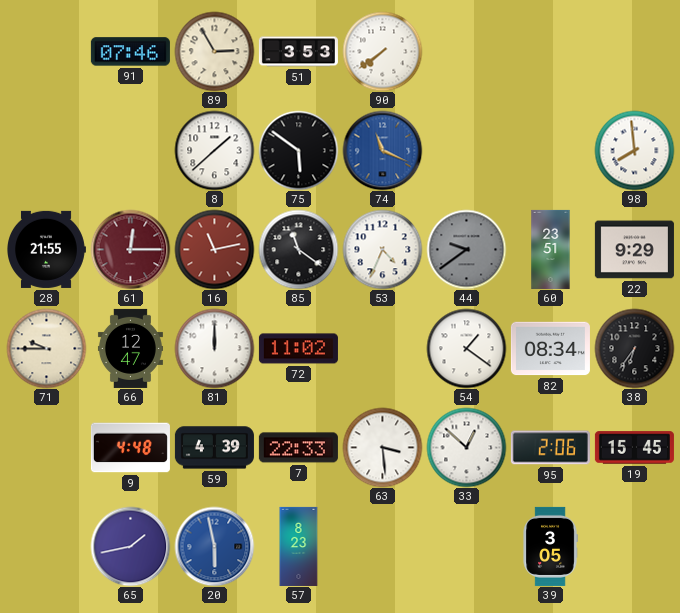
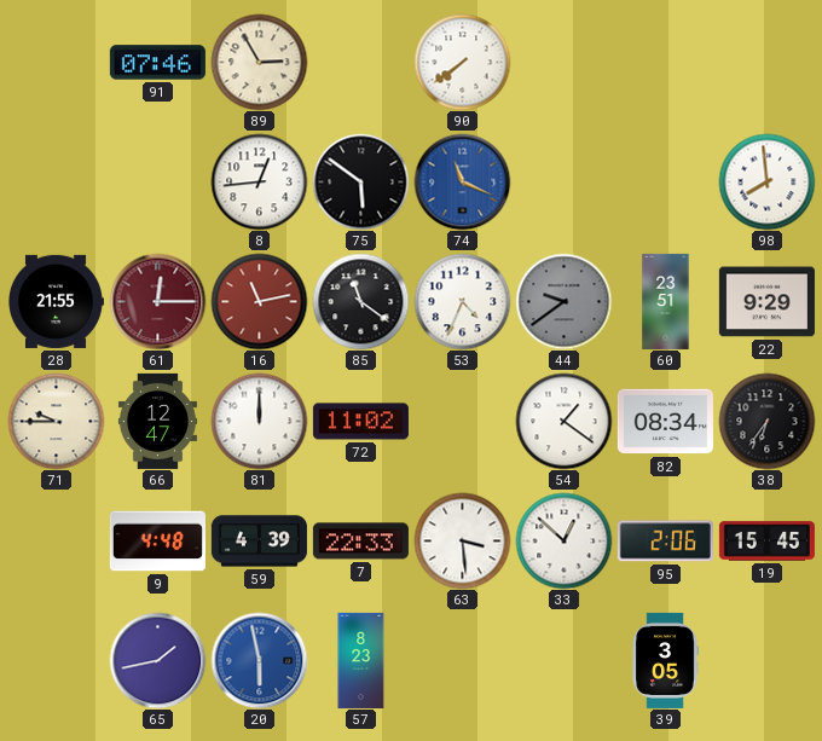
51: 3:53 -> none (298, 52)
8: 1:38 -> 12:44 (259, 181)
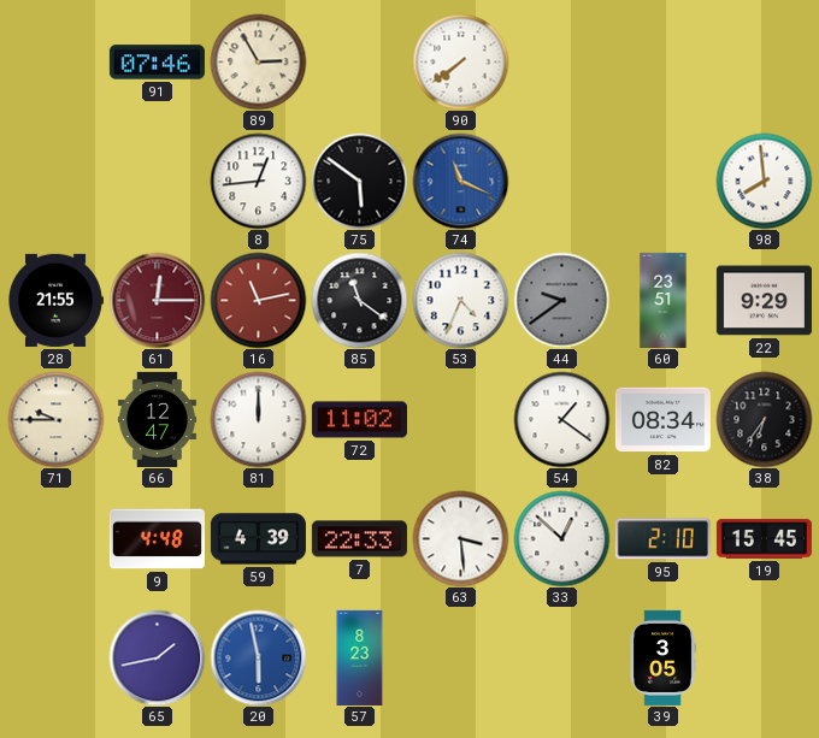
95: 2:06 -> 2:10 (662, 539)
